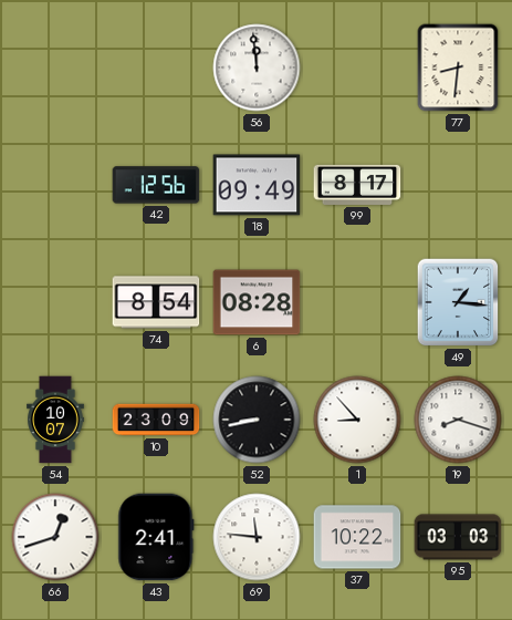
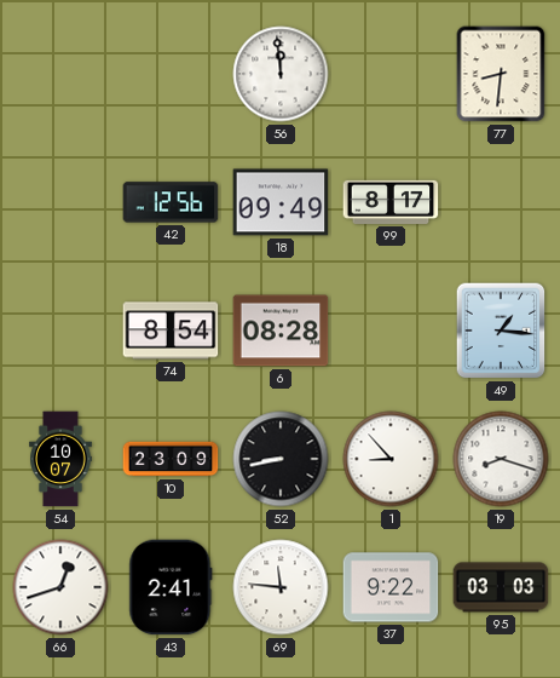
37: 10:22 -> 9:22 (391, 587)
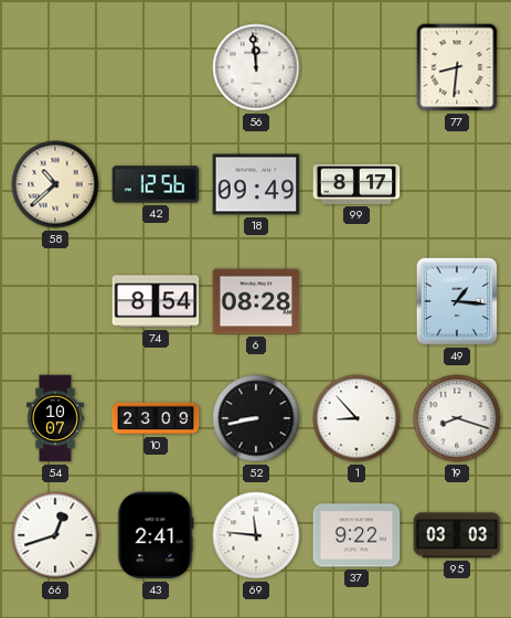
58: none -> 10:38 (55, 184)
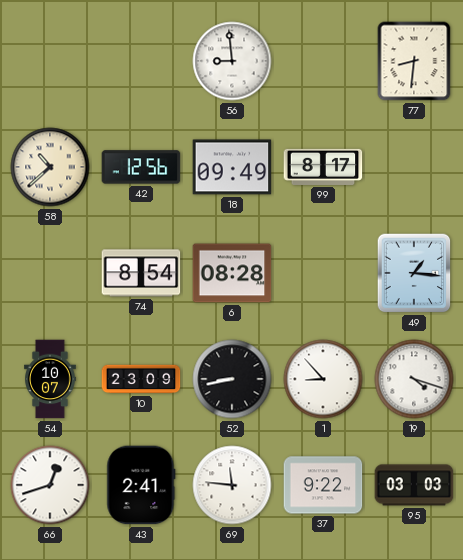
56: 11:59 -> 8:59 (232, 61)
19: 8:18 -> 4:18 (414, 379)
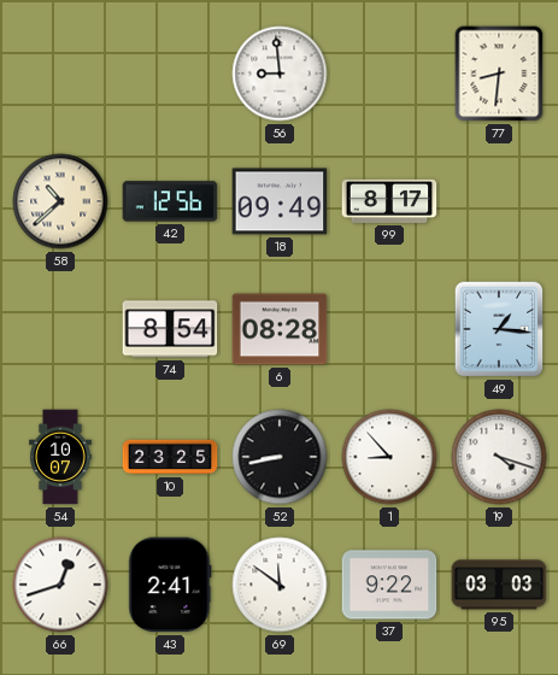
10: 23:09 -> 23:25 (170, 457)
69: 11:46 -> 11:51 (280, 585)
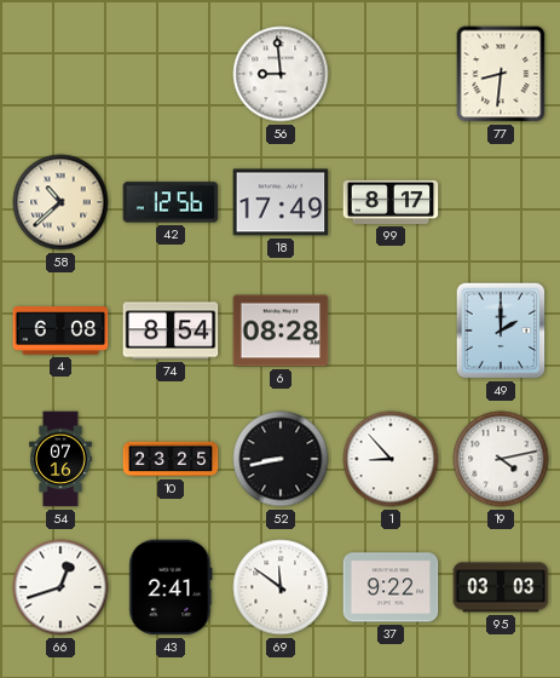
18: 09:49 -> 17:49 (281, 202)
4: none -> 6:08 (60, 331)
49: 1:16 -> 2:00 (501, 331)
54: 10:07 -> 07:16 (62, 459)
19: 4:18 -> 4:13 (501, 459)
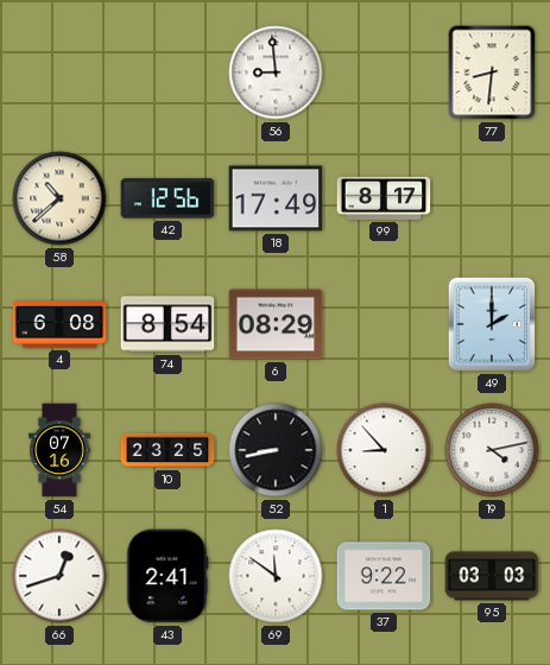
6: 08:28 -> 08:29 (276, 324)
